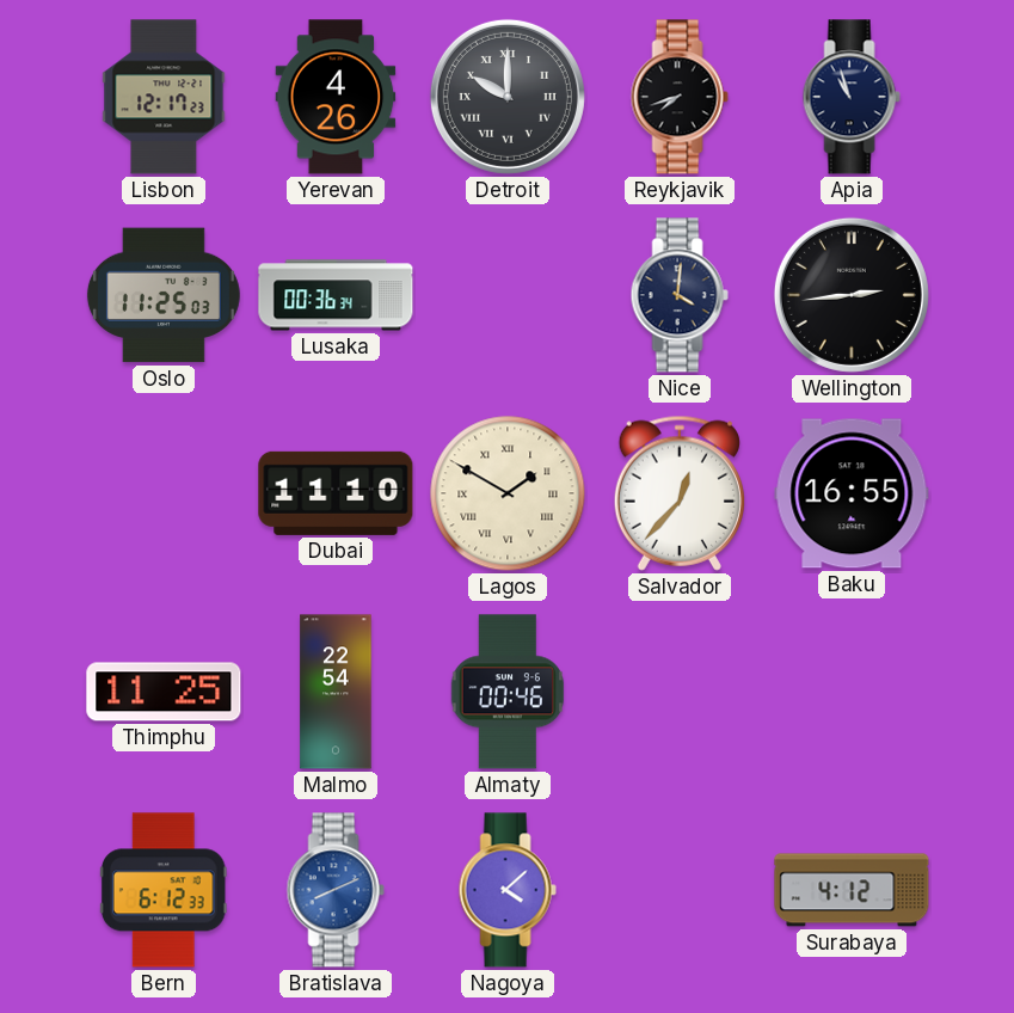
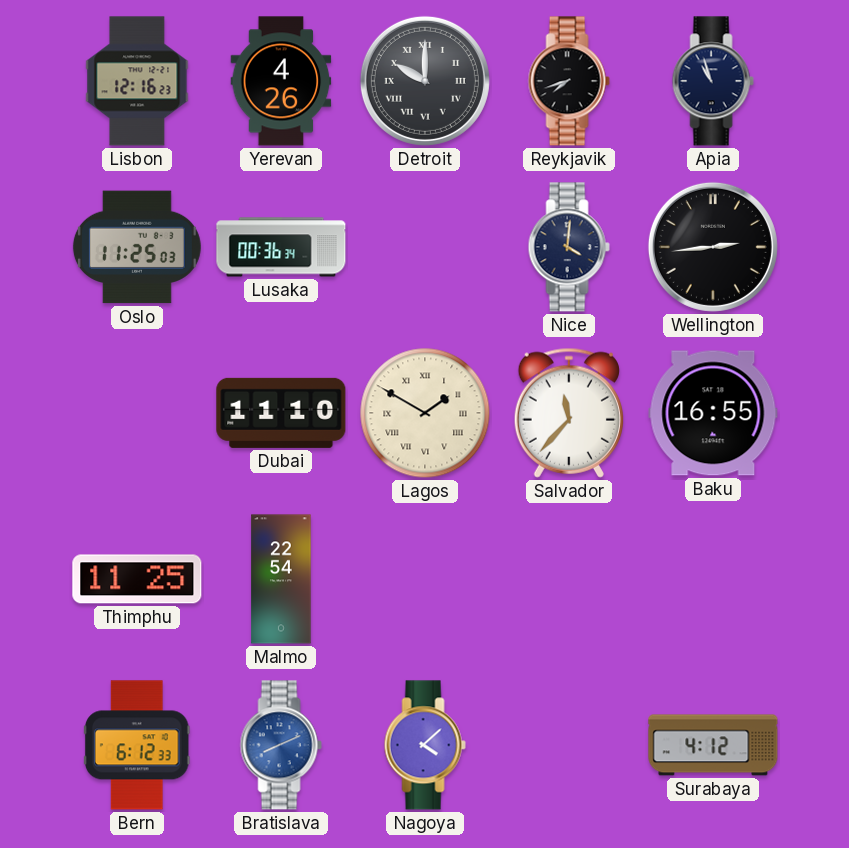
Lisbon: 12:17 -> 12:16 (137, 81)
Salvador: 12:37 -> 11:37 (569, 413)
Almaty: 00:46 -> none (508, 692)
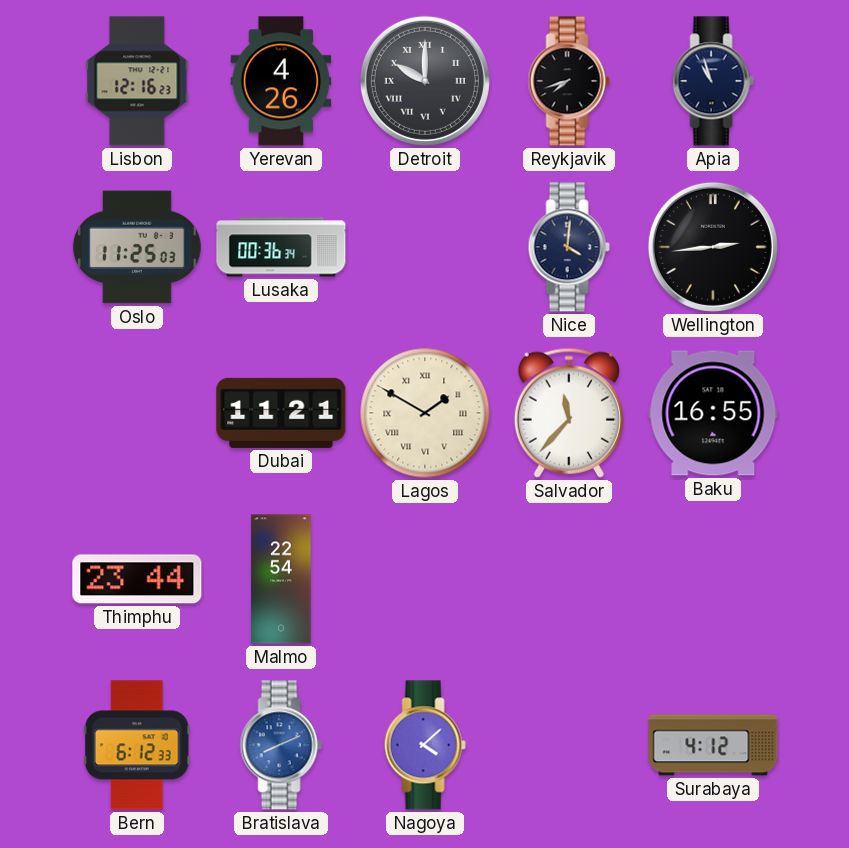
Dubai: 11:10 -> 11:21 (281, 413)
Thimphu: 11:25 -> 23:44 (137, 579)
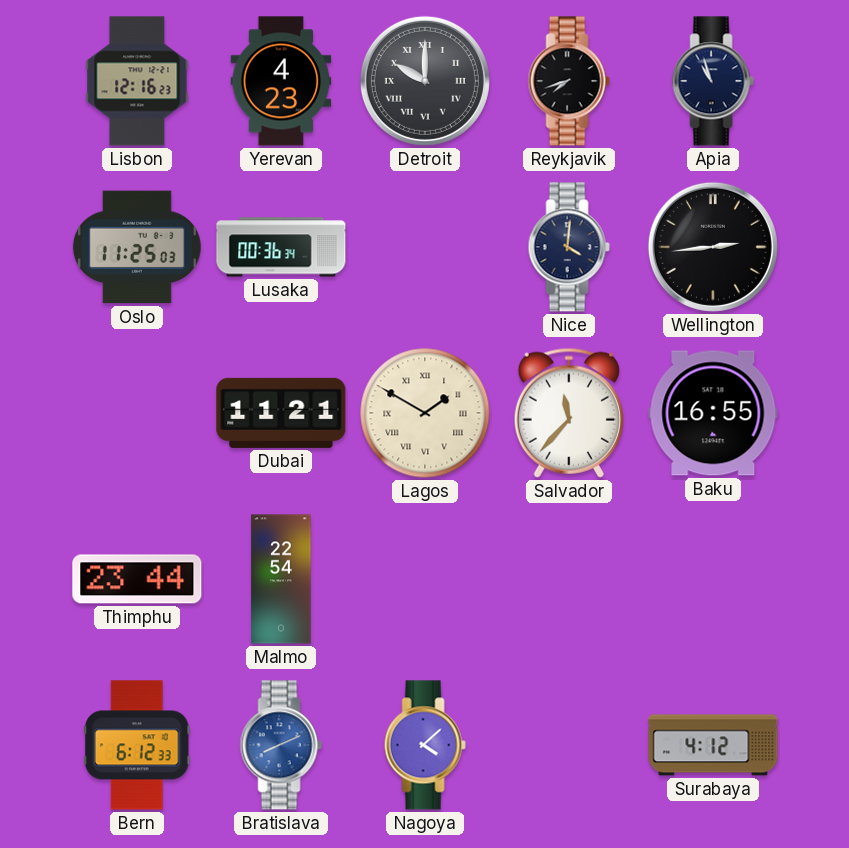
Yerevan: 4:26 -> 4:23 (281, 81)
